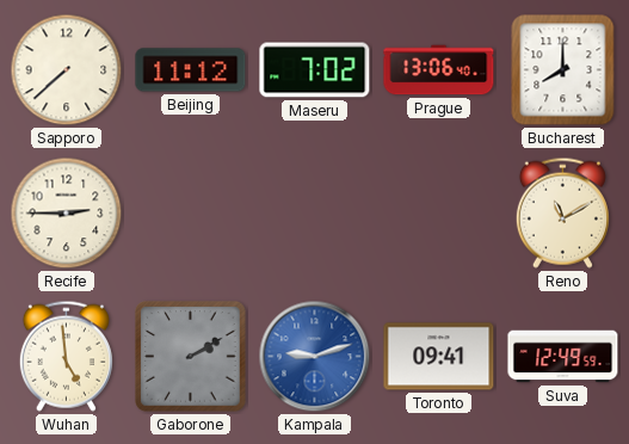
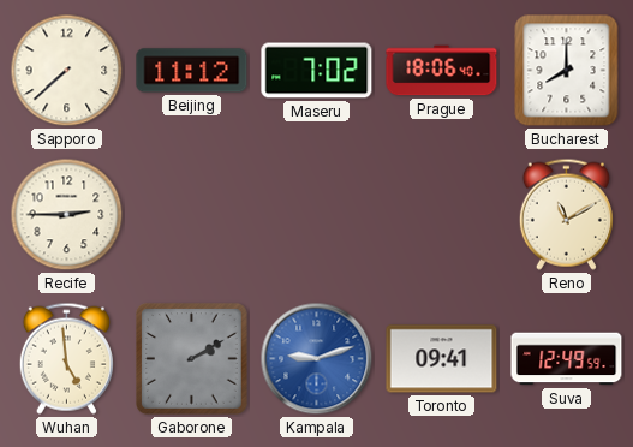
Prague: 13:06 -> 18:06 (442, 71)
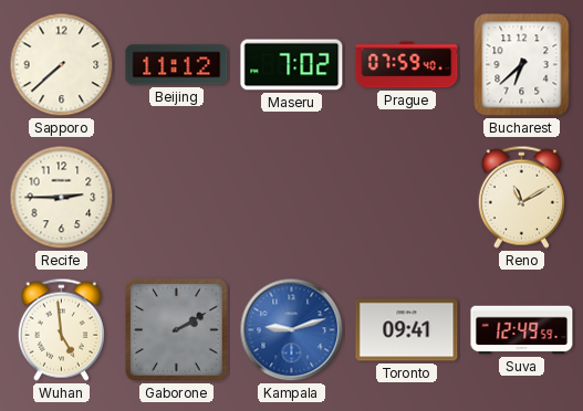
Prague: 18:06 -> 07:59 (407, 65)
Bucharest: 8:00 -> 6:38 (522, 65)
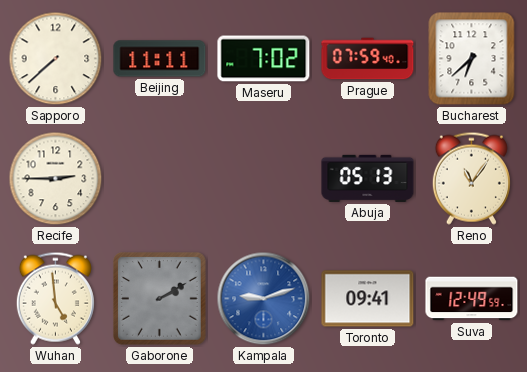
Beijing: 11:12 -> 11:11 (160, 59)
Abuja: none -> 05:13 (368, 178)
Reno: 11:10 -> 11:06 (471, 178)
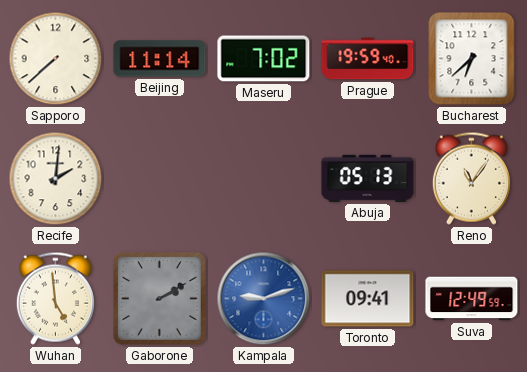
Beijing: 11:11 -> 11:14 (160, 59)
Prague: 07:59 -> 19:59 (368, 59)
Recife: 2:45 -> 2:01 (56, 179)
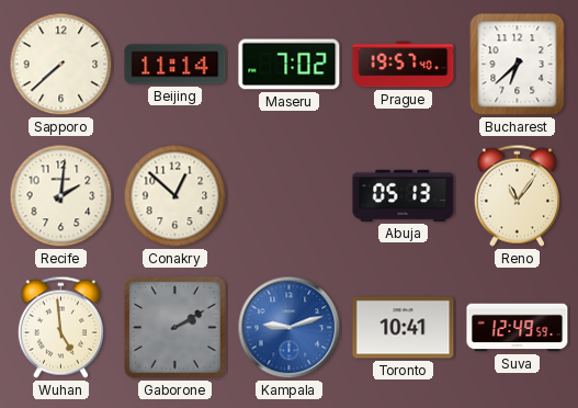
Prague: 19:59 -> 19:57 (404, 65)
Conakry: none -> 12:52 (175, 196)
Toronto: 09:41 -> 10:41 (404, 328)
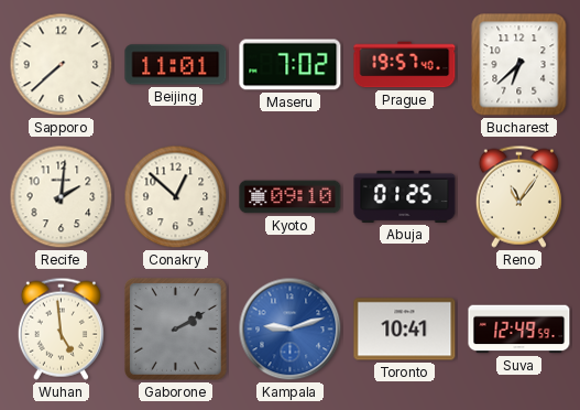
Beijing: 11:14 -> 11:01 (176, 65)
Kyoto: none -> 09:10 (291, 197)
Abuja: 05:13 -> 01:25 (405, 196)
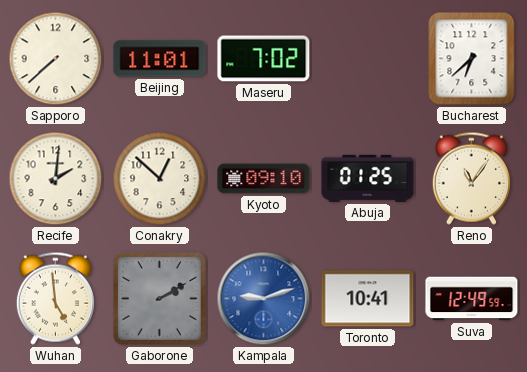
Prague: 19:57 -> none (405, 65)
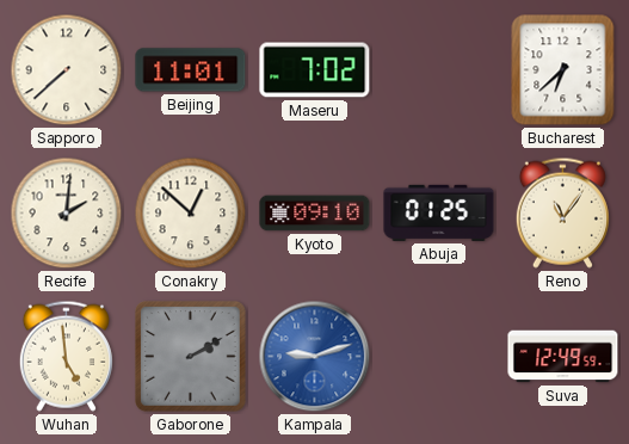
Toronto: 10:41 -> none (368, 299)
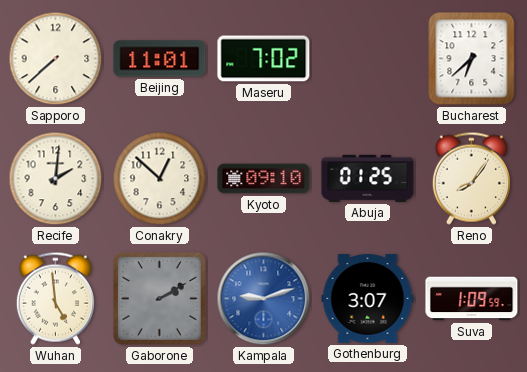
Reno: 11:06 -> 8:06 (471, 178)
Gothenburg: none -> 3:07 (368, 299)
Suva: 12:49 -> 1:09 (472, 299)
